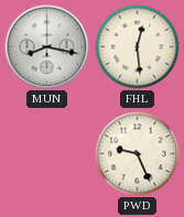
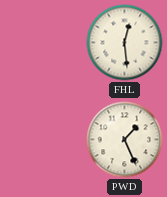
MUN: 8:17 -> none (47, 47)
PWD: 9:26 -> 1:26 (125, 140)
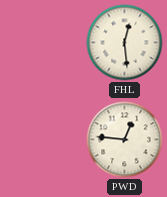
PWD: 1:26 -> 12:46 (125, 140)
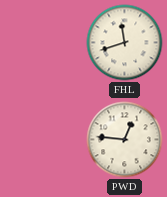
FHL: 12:29 -> 11:42 (125, 43)
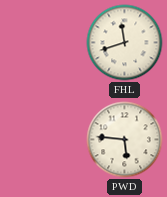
PWD: 12:46 -> 5:46 (125, 140)
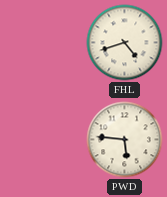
FHL: 11:42 -> 4:42 (125, 43)
